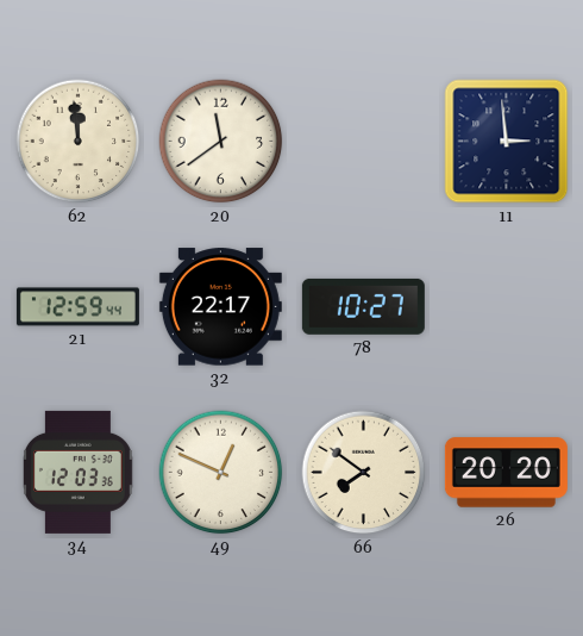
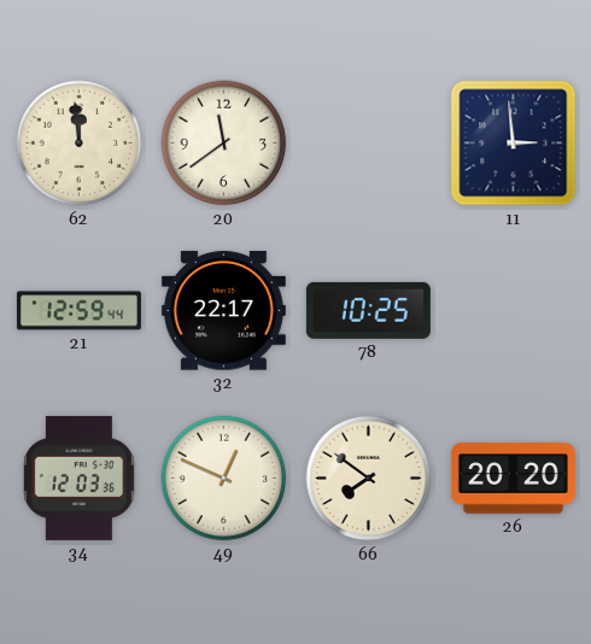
78: 10:27 -> 10:25 (368, 310)
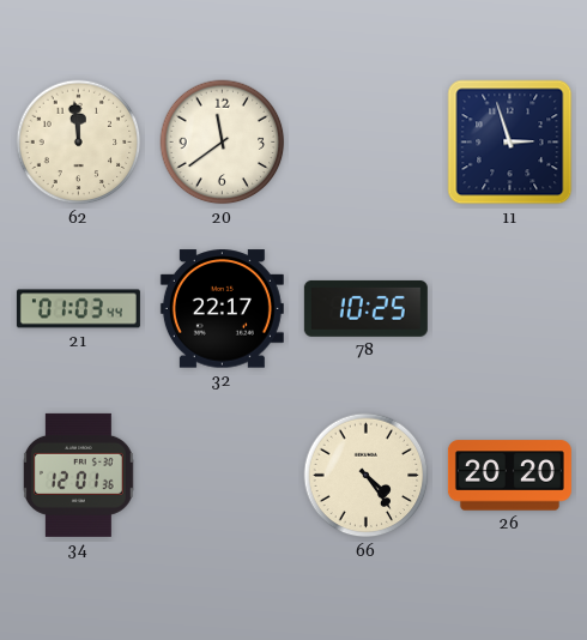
11: 2:59 -> 2:57 (510, 143)
21: 12:59 -> 01:03 (78, 309)
34: 12:03 -> 12:01 (78, 475)
49: 12:49 -> none (224, 479)
66: 7:51 -> 4:24 (367, 476)
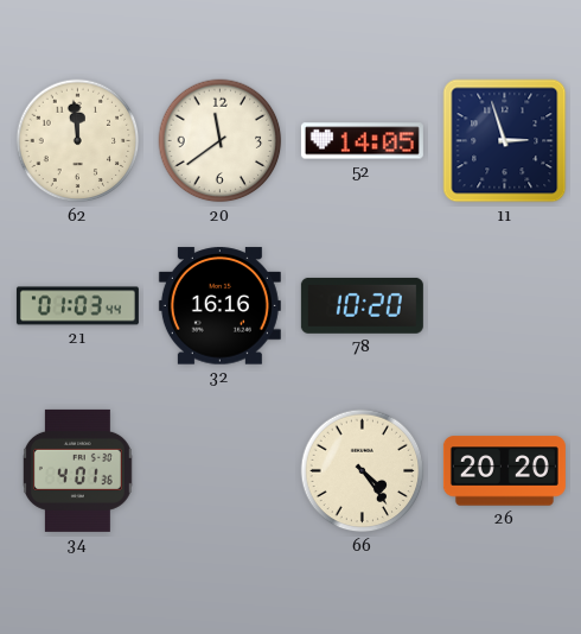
52: none -> 14:05 (362, 141)
32: 22:17 -> 16:16 (219, 306)
78: 10:25 -> 10:20 (362, 305)
34: 12:01 -> 4:01 (77, 470)
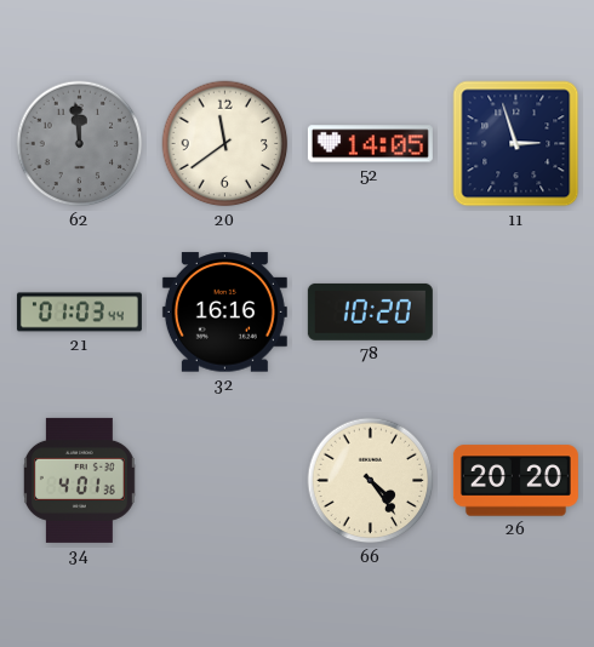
62 dial: cream -> grey (80, 144)
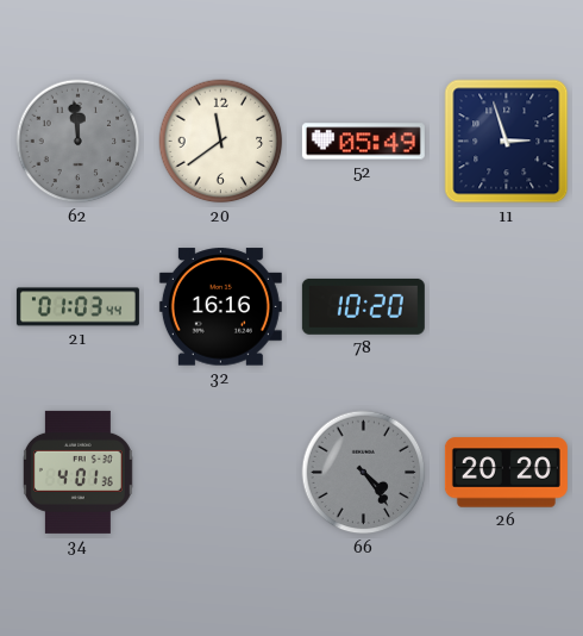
52: 14:05 -> 05:49 (363, 142)
66 dial: cream -> grey (364, 473)
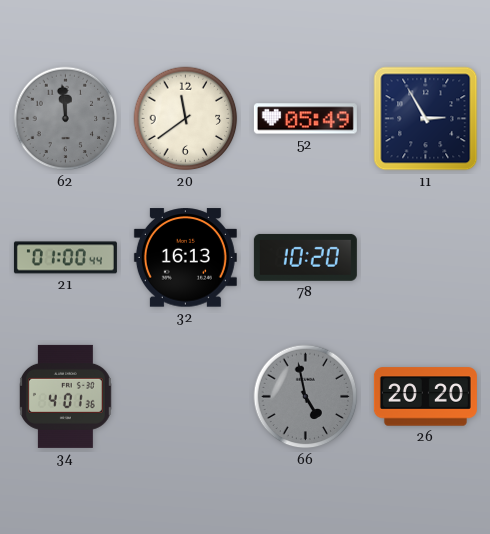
11: 2:57 -> 2:55 (426, 119)
21: 01:03 -> 01:00 (65, 258)
32: 16:16 -> 16:13 (185, 258)
66: 4:24 -> 4:58 (306, 397)
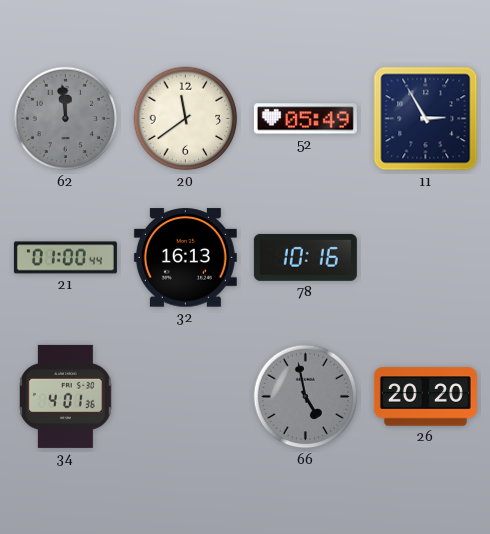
78: 10:20 -> 10:16 (305, 257)
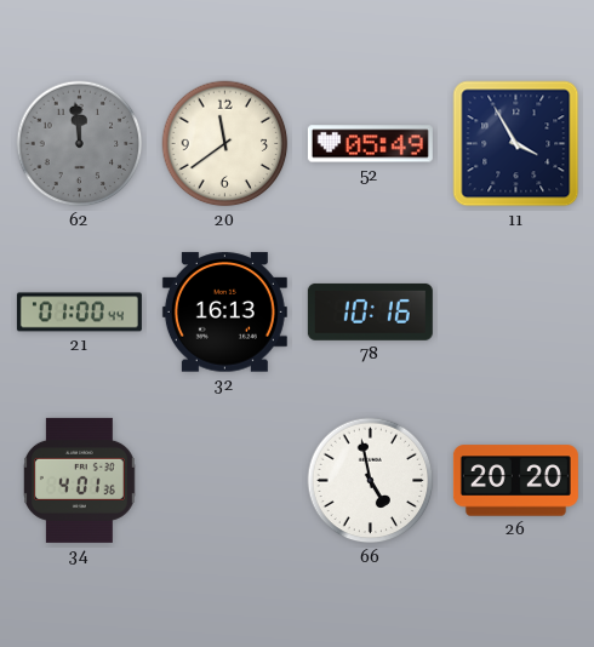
11: 2:55 -> 3:55 (516, 144)
66 dial: grey -> white (371, 481)
